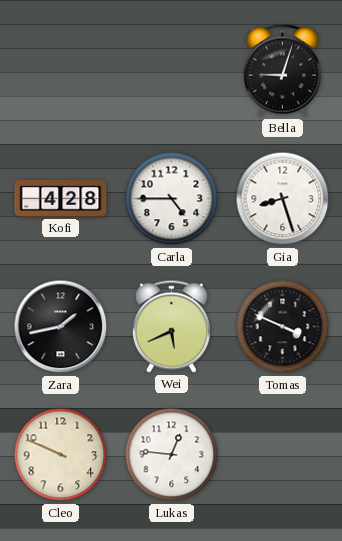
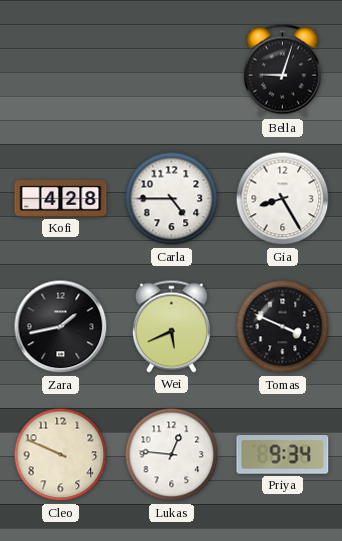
Gia: 8:27 -> 8:25 (283, 199)
Priya: none -> 9:34 (283, 455)
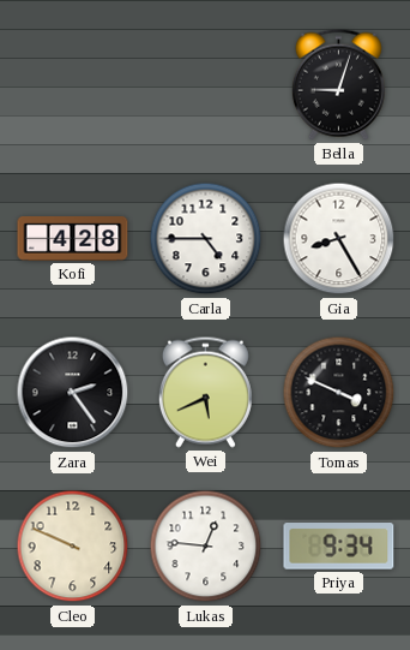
Zara: 1:43 -> 2:24 (73, 393)
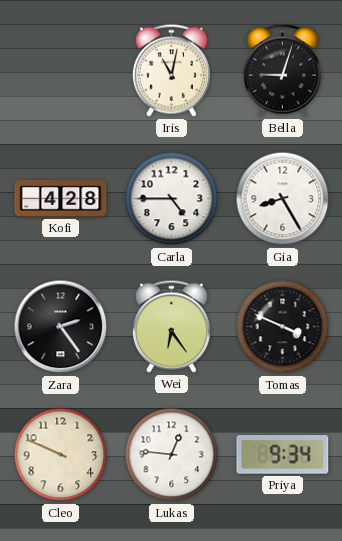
Iris: none -> 11:02 (171, 70)
Wei: 5:41 -> 6:24 (171, 326)
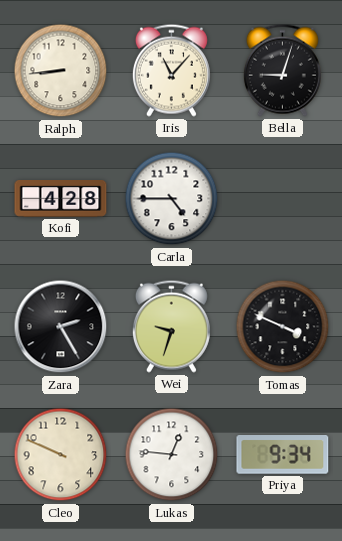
Ralph: none -> 8:44 (61, 71)
Iris: 11:02 -> 11:07 (171, 70)
Gia: 8:25 -> none (283, 199)
Zara: 2:24 -> 2:25 (61, 327)
Wei: 6:24 -> 9:33 (171, 326)
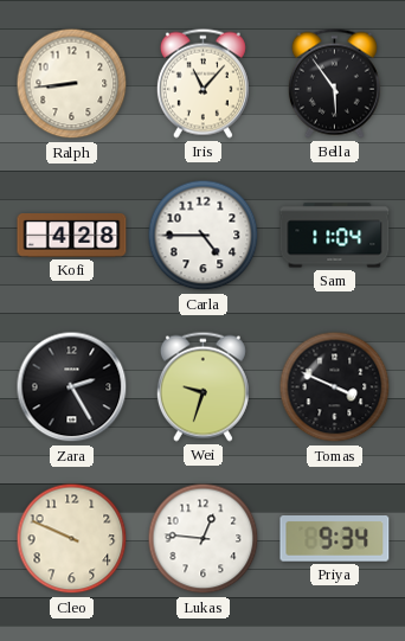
Bella: 9:03 -> 5:54 (334, 83)
Sam: none -> 11:04 (335, 236)
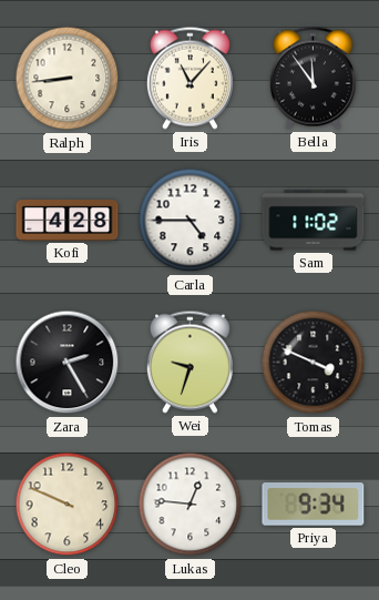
Bella: 5:54 -> 11:54 (313, 78)
Sam: 11:04 -> 11:02 (314, 221)
